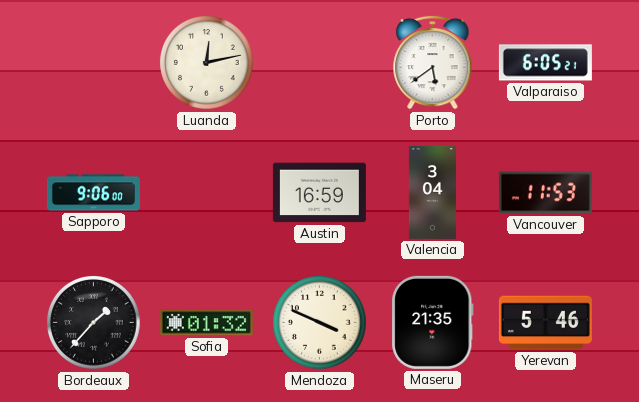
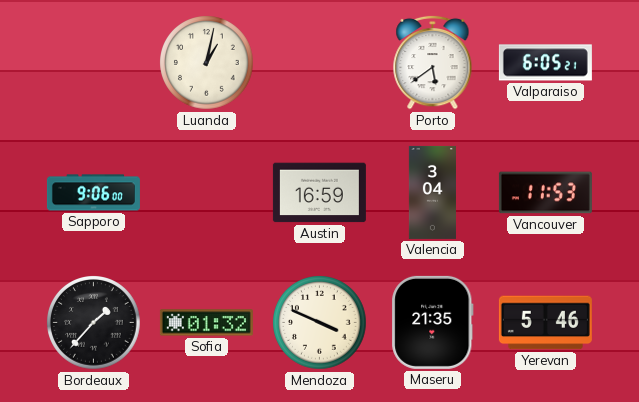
Luanda: 12:13 -> 1:02 (207, 63)
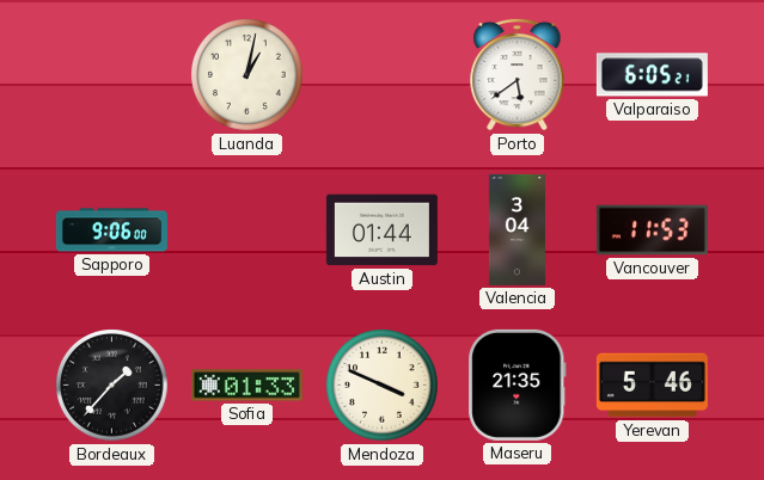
Austin: 16:59 -> 01:44 (381, 230)
Sofia: 01:32 -> 01:33 (246, 386)
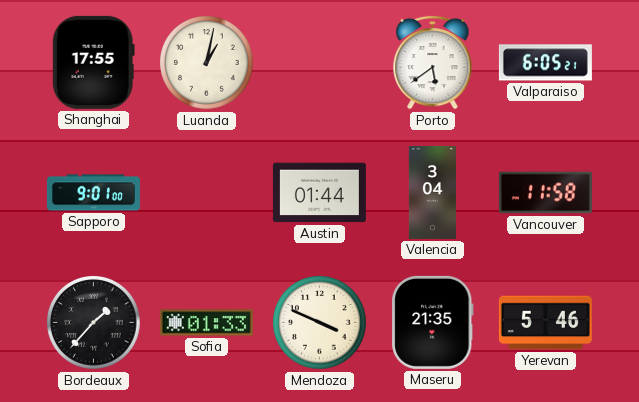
Shanghai: none -> 17:55 (93, 62)
Sapporo: 9:06 -> 9:01 (93, 193)
Vancouver: 11:53 -> 11:58 (545, 193)
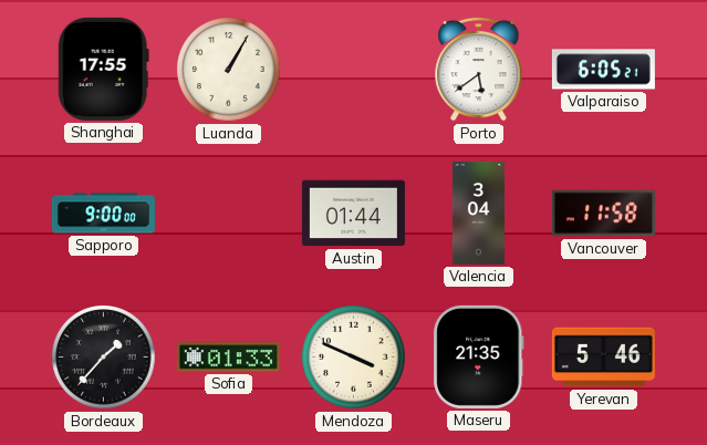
Luanda: 1:02 -> 1:05 (229, 70)
Sapporo: 9:01 -> 9:00 (103, 214)
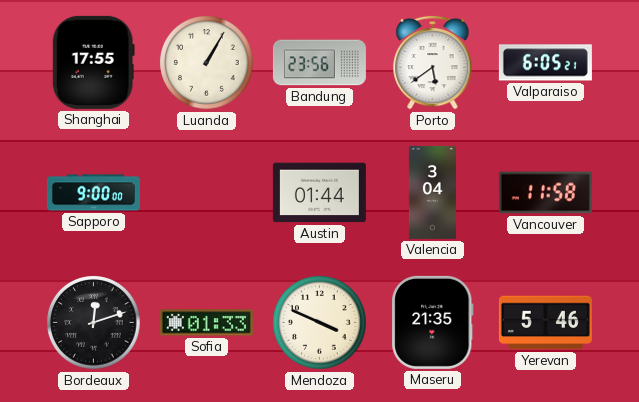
Bandung: none -> 23:56 (319, 63)
Bordeaux: 1:37 -> 12:12 (94, 323)
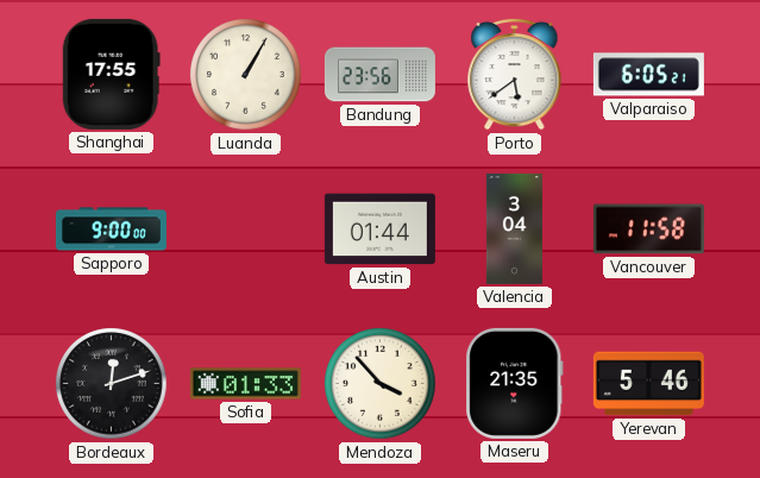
Mendoza: 3:49 -> 3:53 (381, 384)
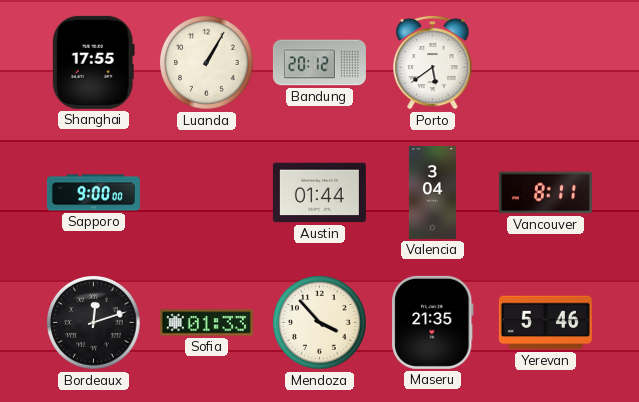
Bandung: 23:56 -> 20:12 (319, 63)
Valparaiso: 6:05 -> none (648, 75)
Vancouver: 11:58 -> 8:11 (545, 193)
